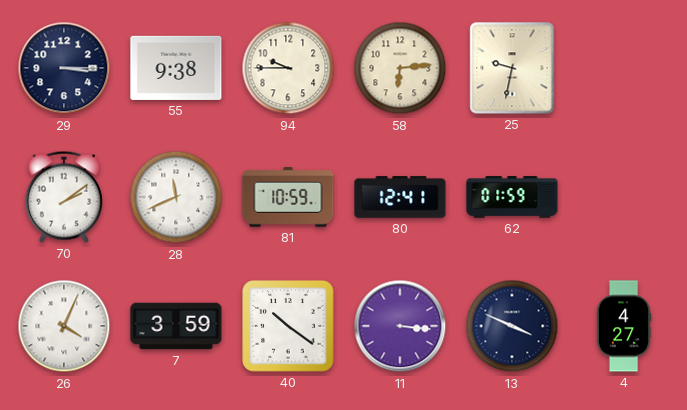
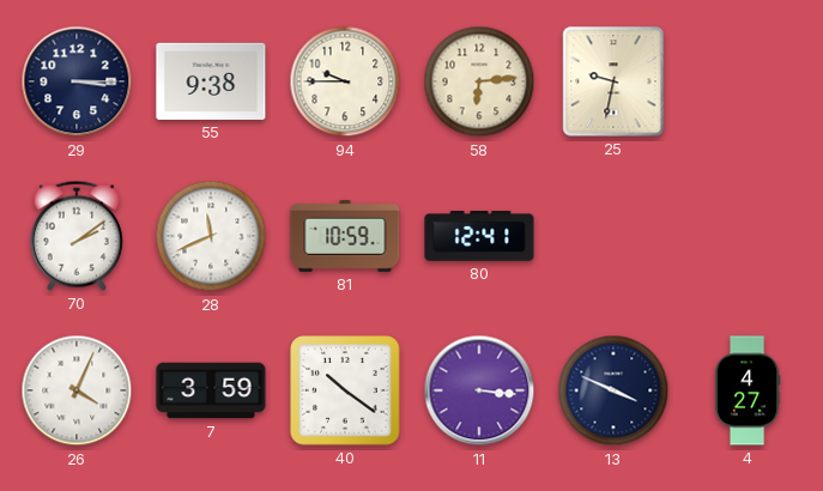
62: 01:59 -> none (512, 197)
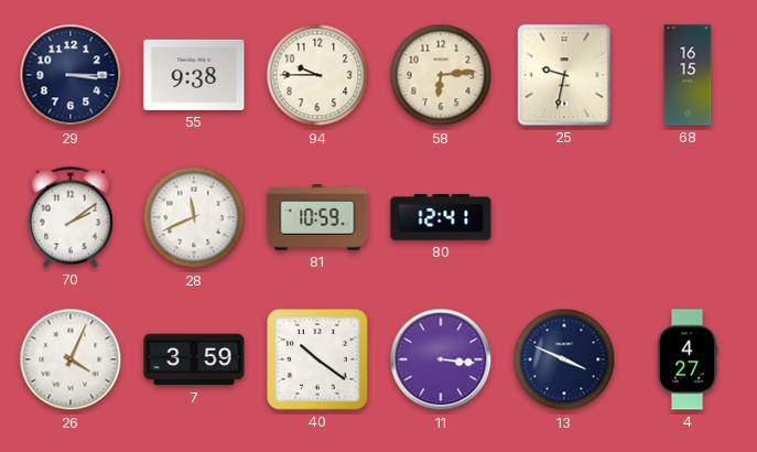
68: none -> 16:15 (688, 75)
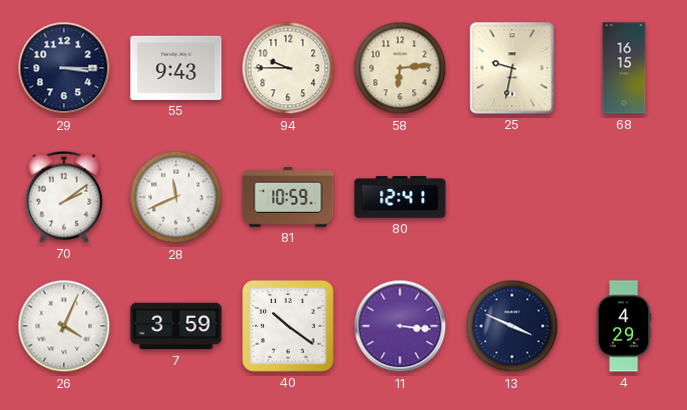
55: 9:38 -> 9:43 (176, 68)
4: 4:27 -> 4:29 (624, 326)
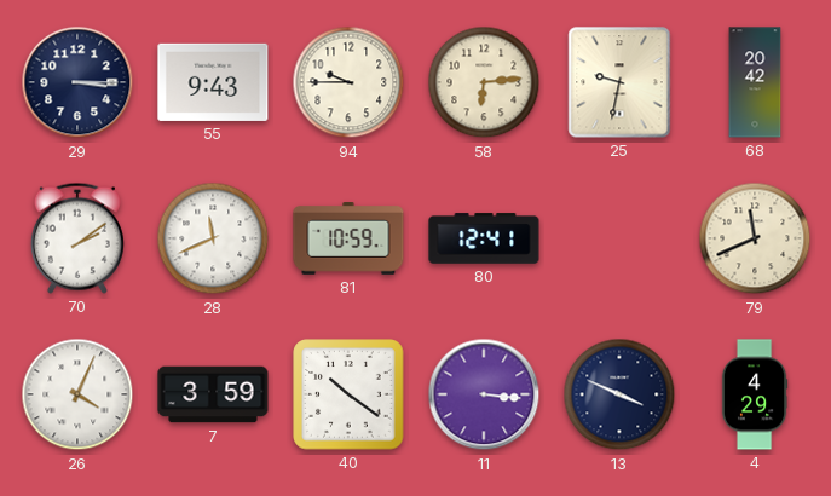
68: 16:15 -> 20:42 (755, 82)
79: none -> 11:41 (755, 238)
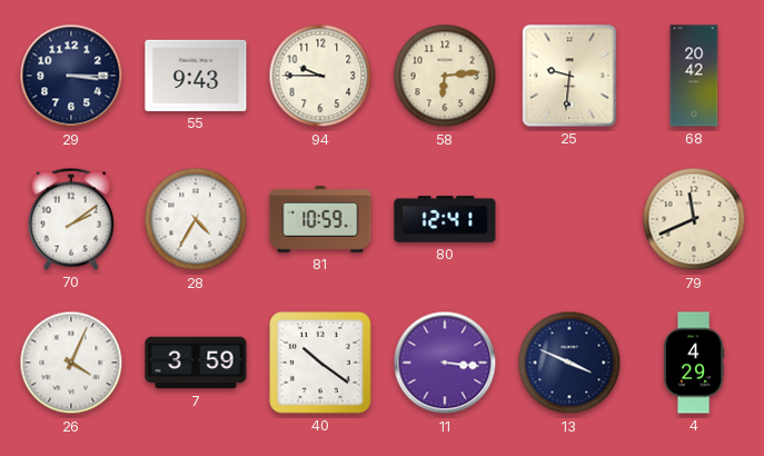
25: 9:32 -> 9:31 (569, 76)
28: 11:41 -> 4:35 (196, 219)
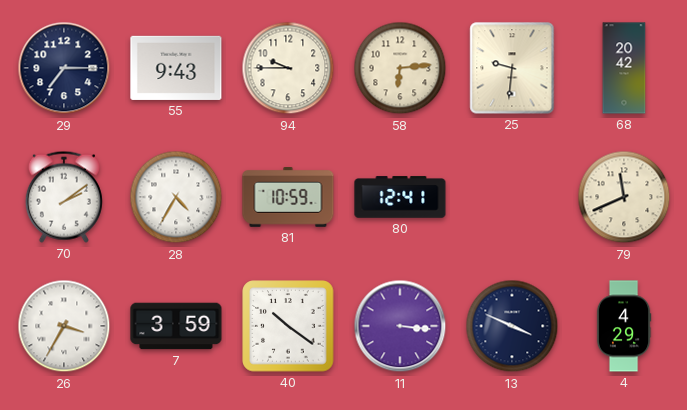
29: 3:15 -> 7:15 (64, 68)
26: 4:04 -> 3:35 (64, 326)
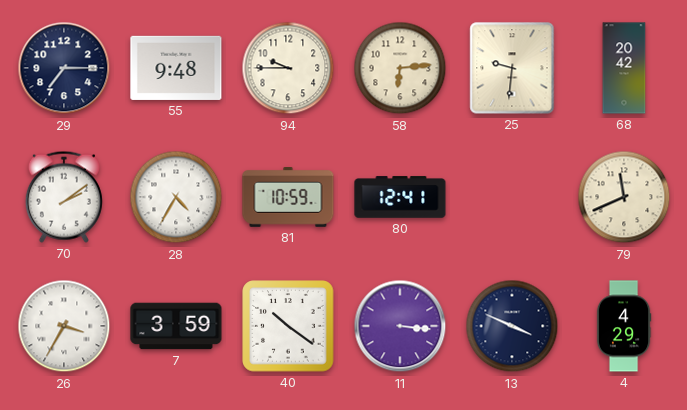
55: 9:43 -> 9:48 (176, 68)
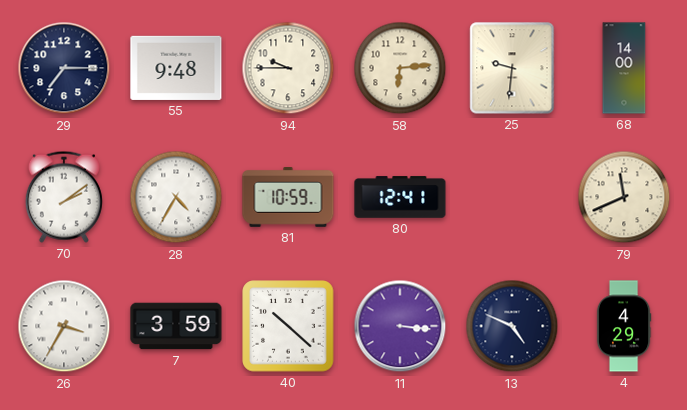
68: 20:42 -> 14:00 (624, 68)
40: 10:21 -> 10:22 (288, 326)
13: 3:49 -> 4:49 (512, 326)
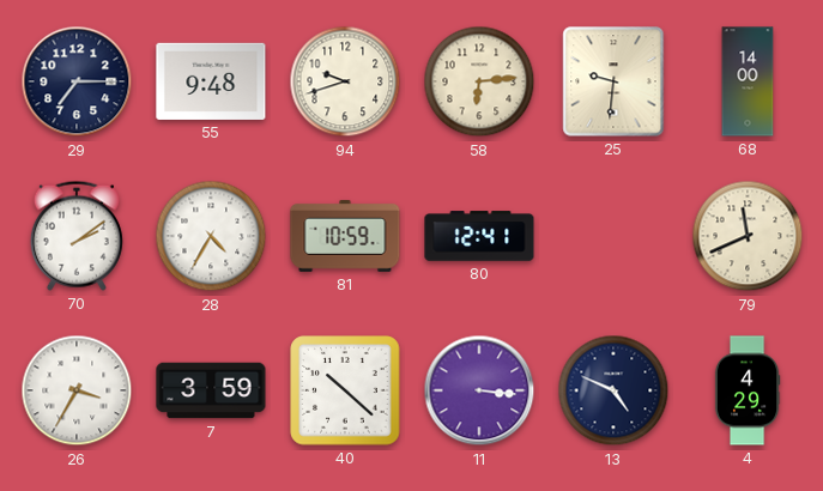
94: 9:45 -> 9:42 (345, 81)
